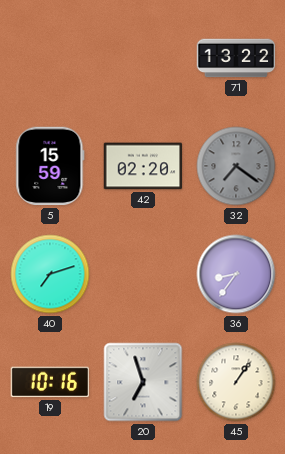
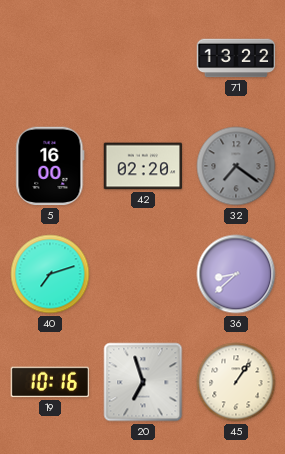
5: 15:59 -> 16:00 (50, 166)
36: 8:36 -> 8:38 (236, 274)
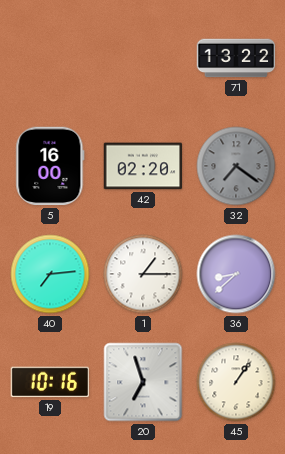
40: 7:12 -> 7:14 (50, 274)
1: none -> 1:15 (143, 274)
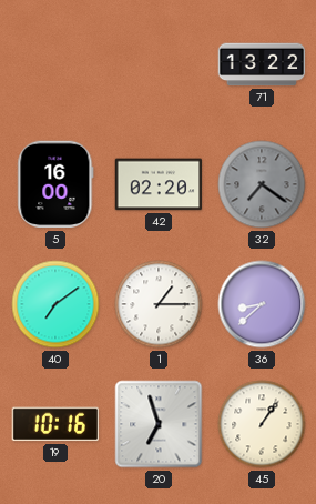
40: 7:14 -> 7:09 (55, 304)
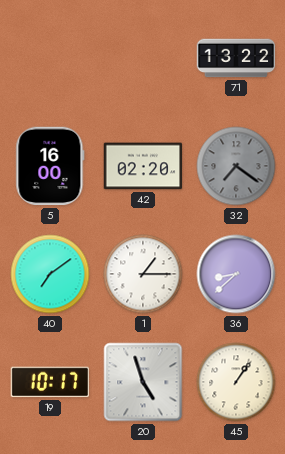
19: 10:16 -> 10:17 (50, 382)
20: 6:57 -> 4:57 (143, 382)
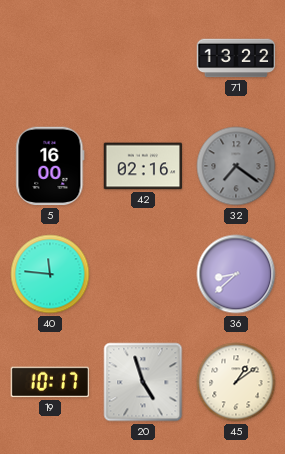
42: 02:20 -> 02:16 (143, 166)
40: 7:09 -> 11:46 (50, 274)
1: 1:15 -> none (143, 274)
45: 1:06 -> 1:09 (236, 382)
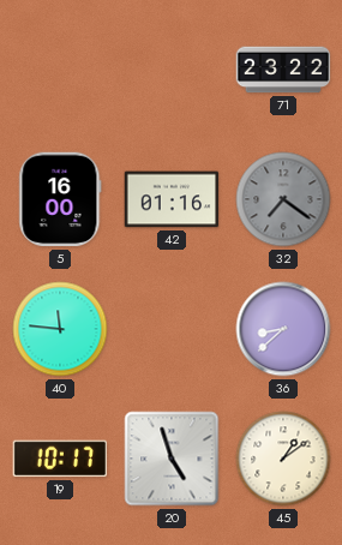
71: 13:22 -> 23:22 (283, 70)
42: 02:16 -> 01:16 (172, 199)
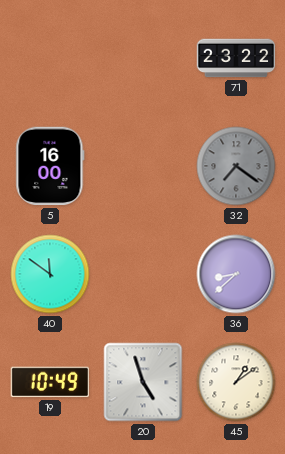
42: 01:16 -> none (172, 199)
40: 11:46 -> 11:51 (50, 274)
19: 10:17 -> 10:49 (50, 382)
